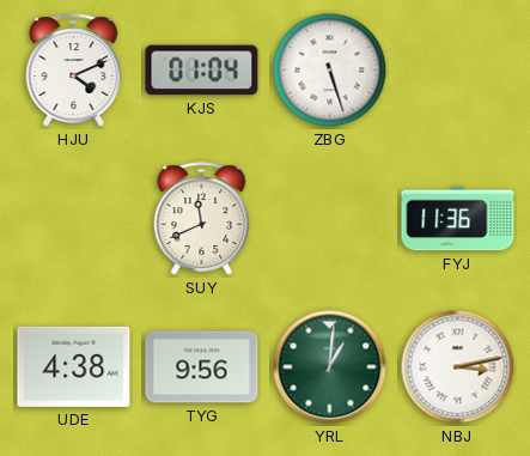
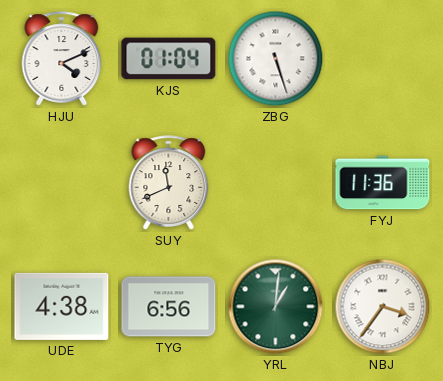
TYG: 9:56 -> 6:56 (169, 307)
NBJ: 3:13 -> 3:36 (383, 307)
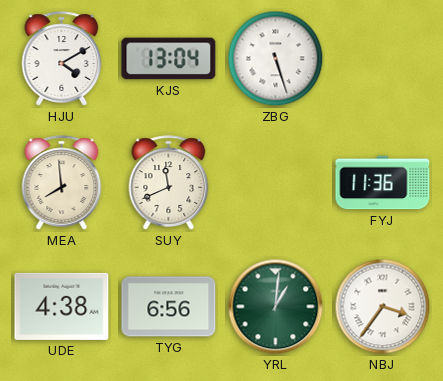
HJU: 4:11 -> 4:10 (62, 59)
KJS: 01:04 -> 13:04 (169, 59)
MEA: none -> 7:59 (62, 183)
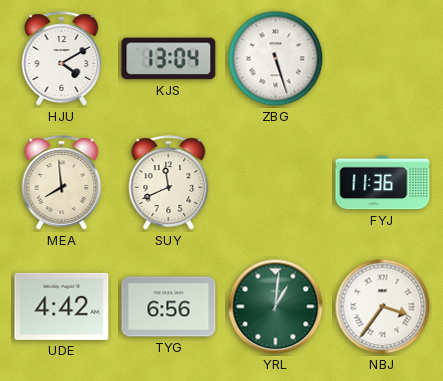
UDE: 4:38 -> 4:42 (62, 306)
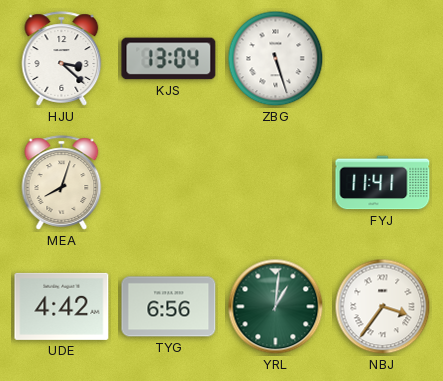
HJU: 4:10 -> 3:22 (62, 59)
MEA: 7:59 -> 8:03 (62, 183)
SUY: 11:41 -> none (169, 183)
FYJ: 11:36 -> 11:41 (383, 183)
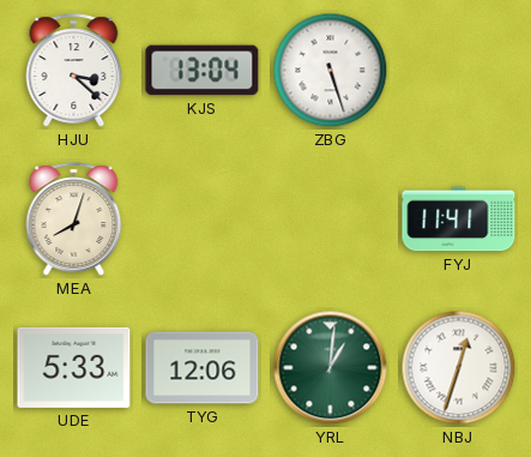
UDE: 4:42 -> 5:33 (74, 367)
TYG: 6:56 -> 12:06 (203, 368)
NBJ: 3:36 -> 12:33 (459, 368)
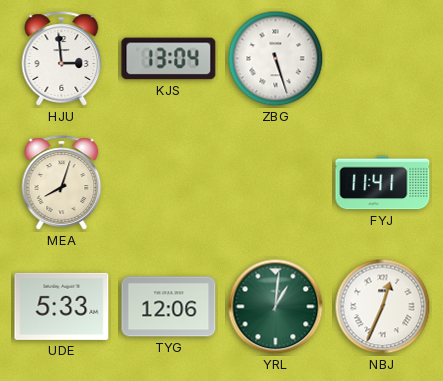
HJU: 3:22 -> 2:59 (62, 59)
NBJ: 12:33 -> 12:34 (383, 307)
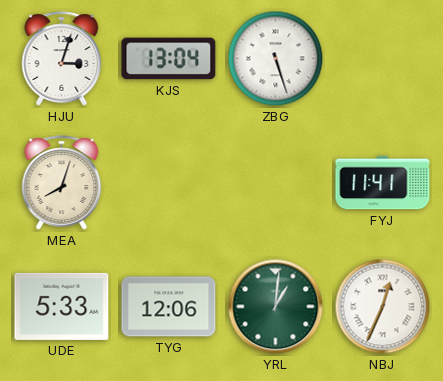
HJU: 2:59 -> 3:03 (62, 59)
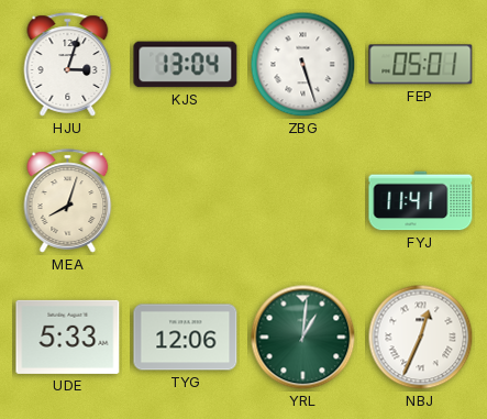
FEP: none -> 05:01 (421, 65)
